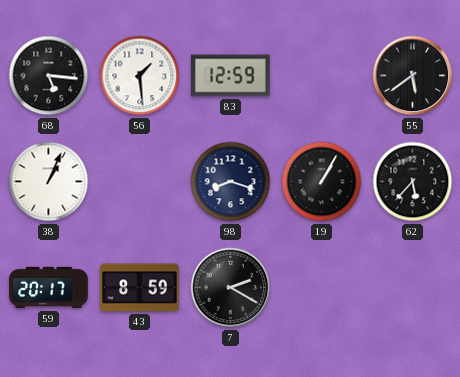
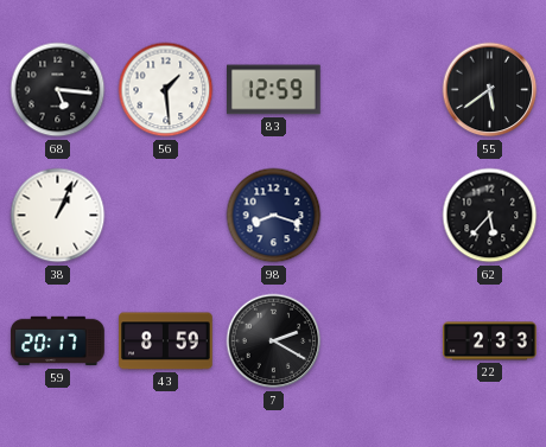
19: 1:05 -> none (322, 182)
22: none -> 2:33 (490, 341)
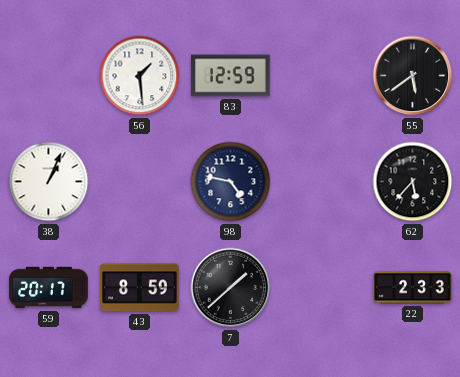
68: 5:16 -> none (58, 90)
98: 8:18 -> 4:47 (231, 182)
7: 2:20 -> 1:38 (231, 288)
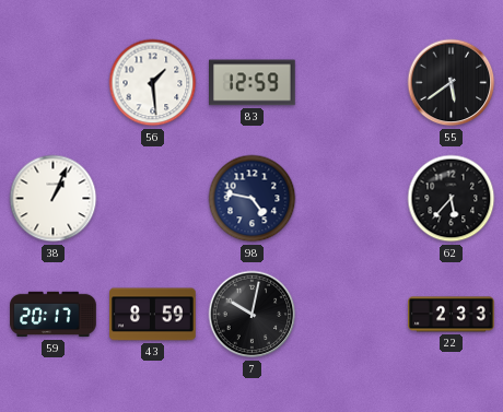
7: 1:38 -> 10:02 (253, 315)
